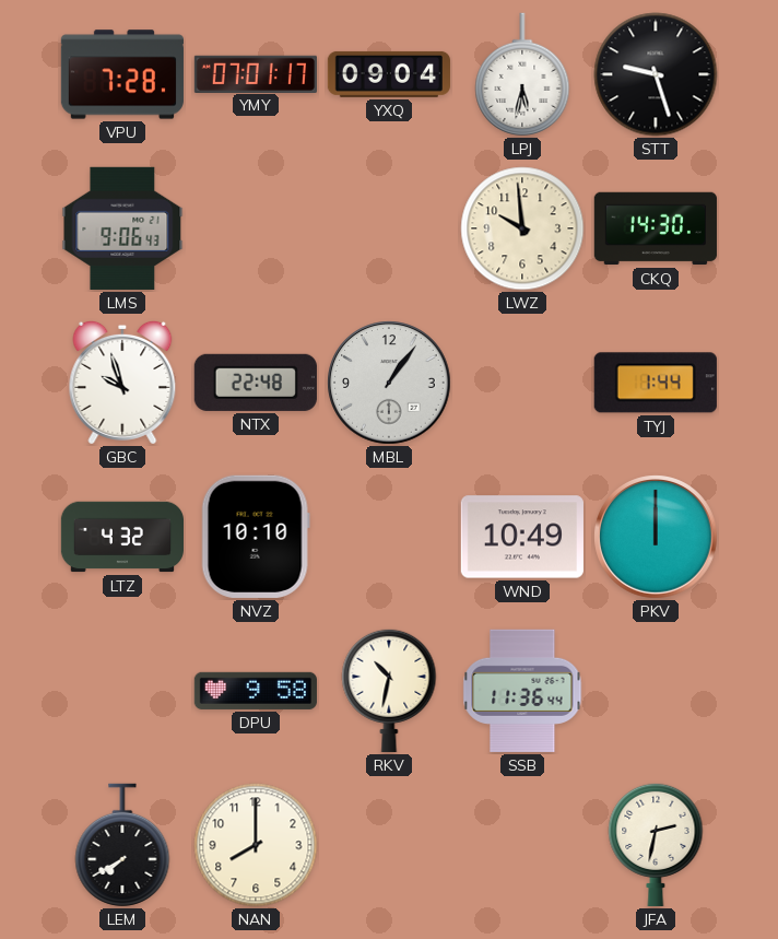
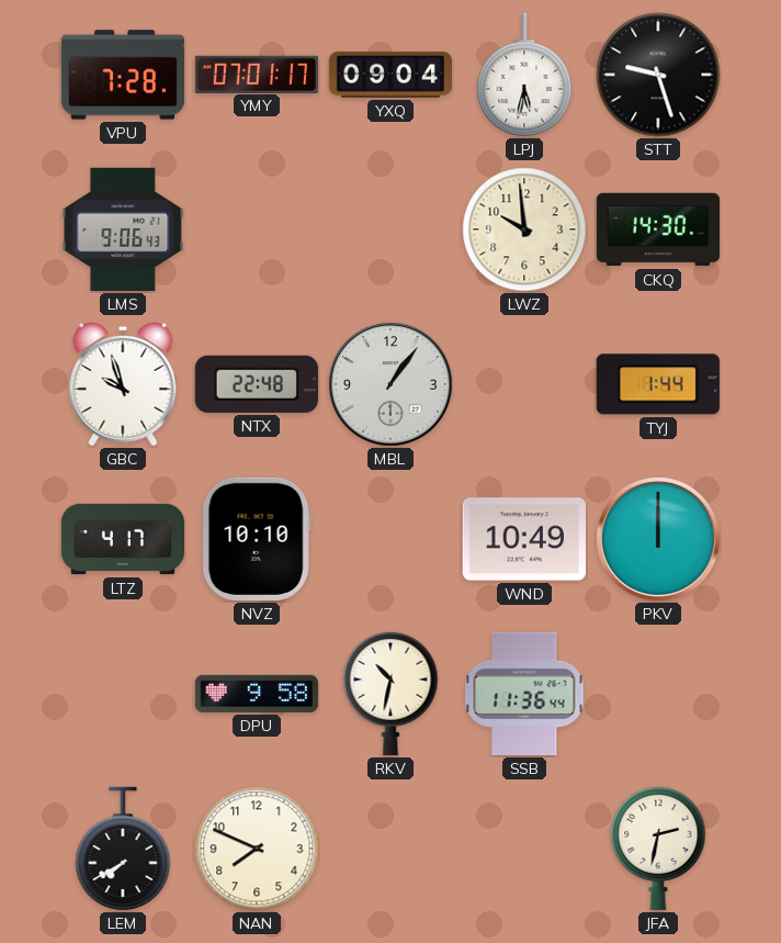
LTZ: 4:32 -> 4:17 (122, 539)
NAN: 8:00 -> 7:49 (257, 849)
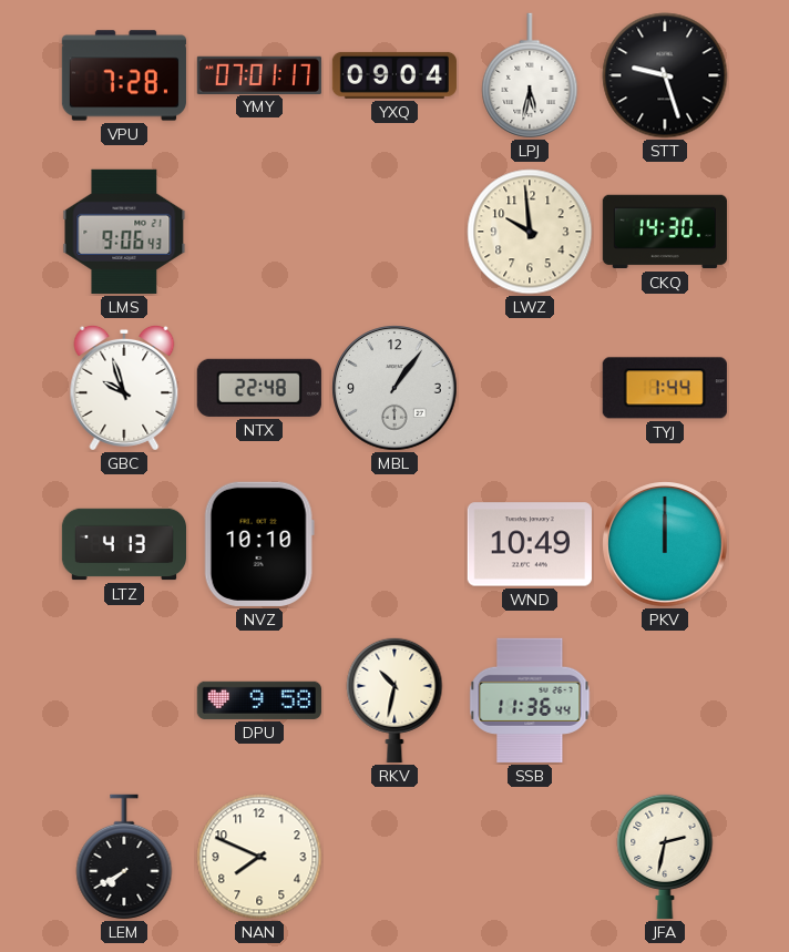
LTZ: 4:17 -> 4:13 (123, 544)
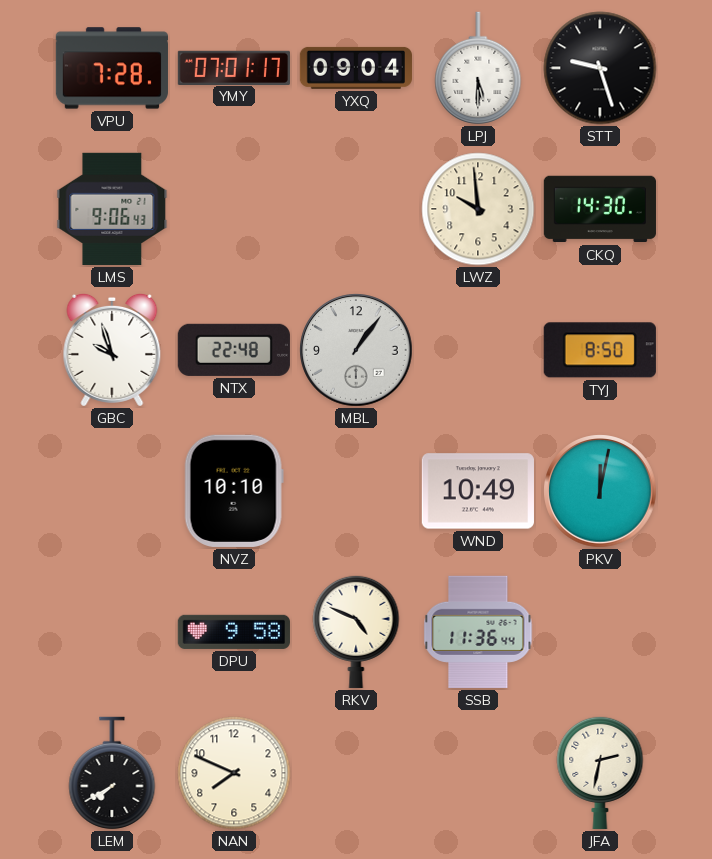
LPJ: 5:32 -> 5:30 (478, 68)
TYJ: 1:44 -> 8:50 (600, 350)
LTZ: 4:13 -> none (123, 544)
PKV: 12:00 -> 12:02 (600, 491)
RKV: 10:32 -> 4:49 (356, 631)
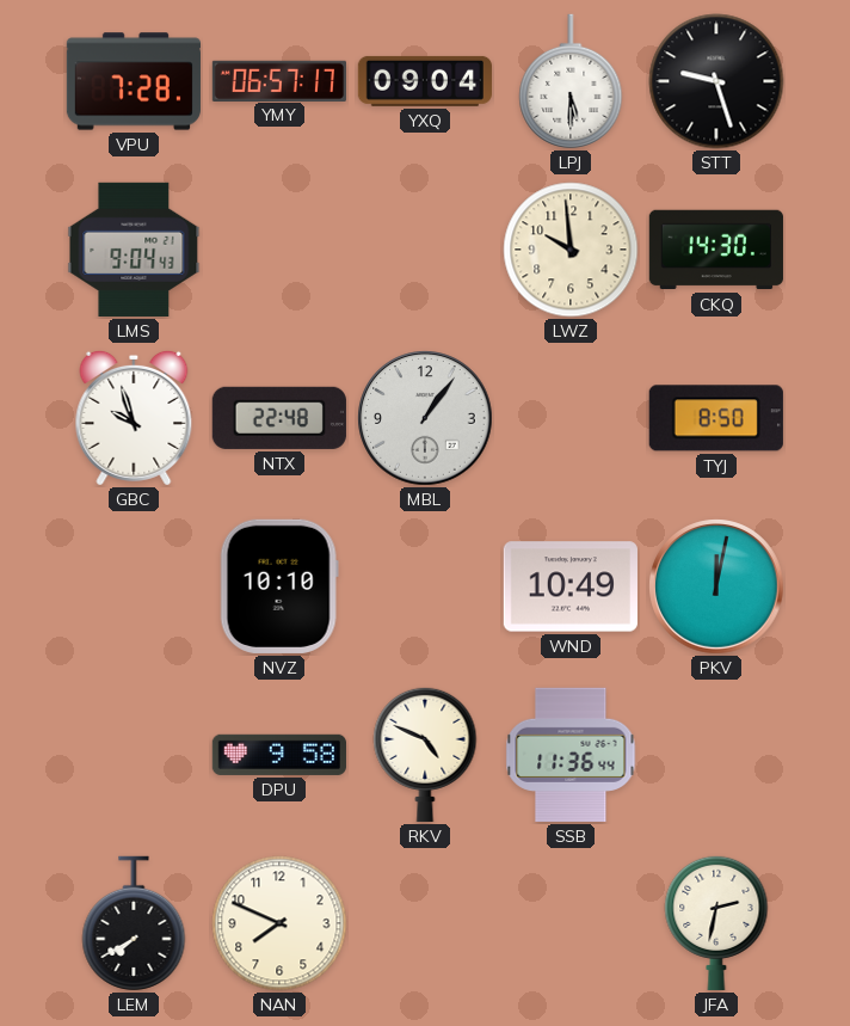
YMY: 07:01 -> 06:57 (279, 80)
LMS: 9:06 -> 9:04 (134, 250)
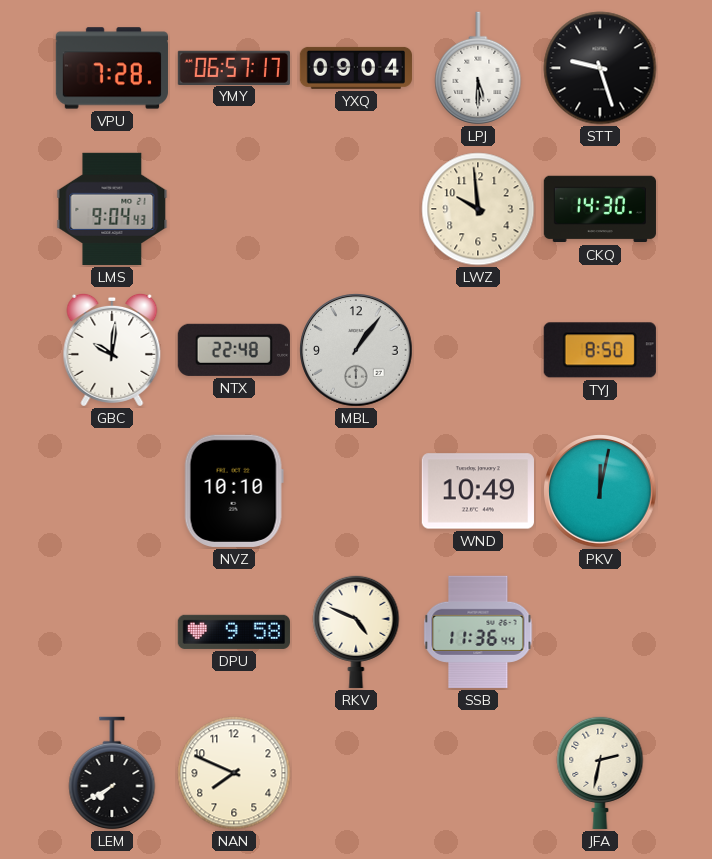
GBC: 9:57 -> 10:01 (112, 350)
